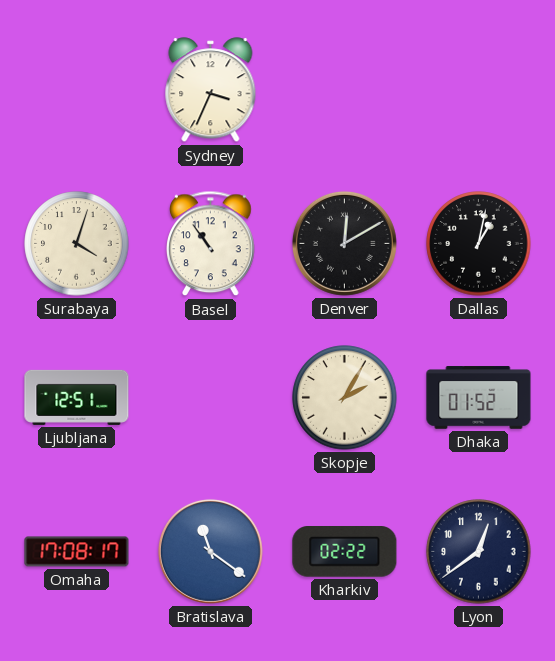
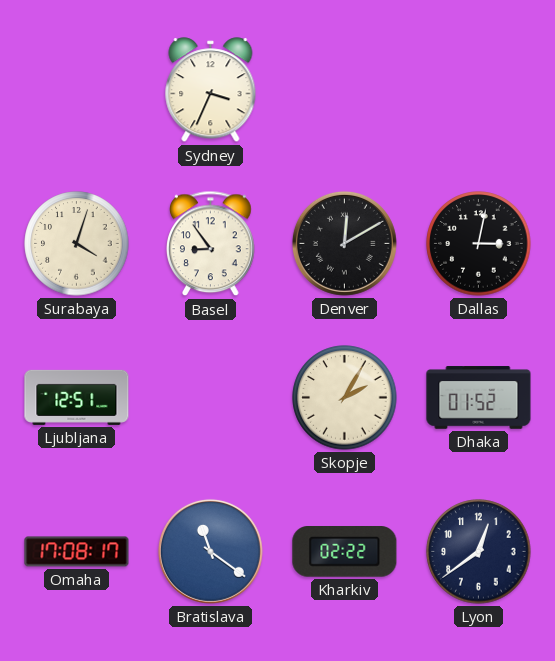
Basel: 10:54 -> 8:54 (211, 244)
Dallas: 1:02 -> 3:02 (479, 244)
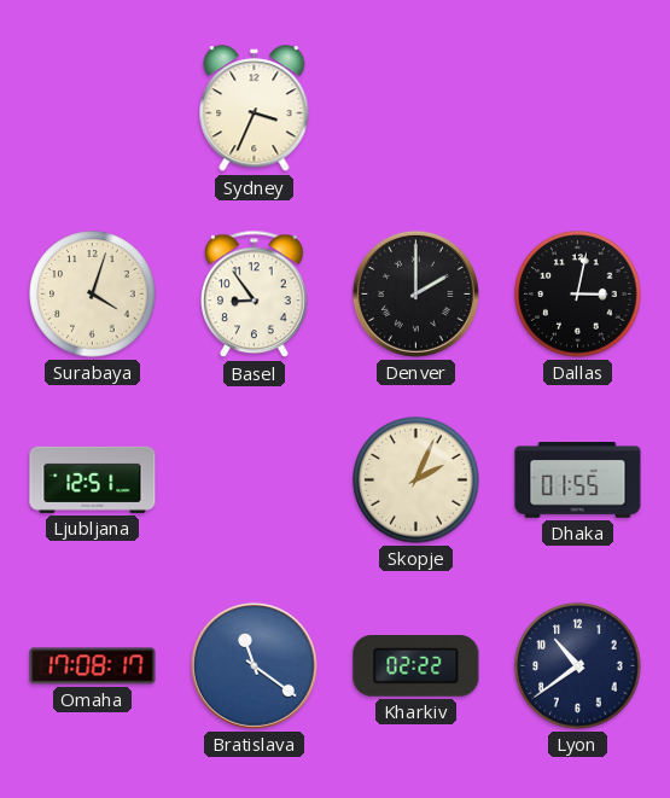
Denver: 12:10 -> 2:00 (415, 293)
Skopje: 2:05 -> 2:04 (416, 480)
Dhaka: 01:52 -> 01:55 (578, 480)
Lyon: 12:39 -> 10:39 (578, 666)
